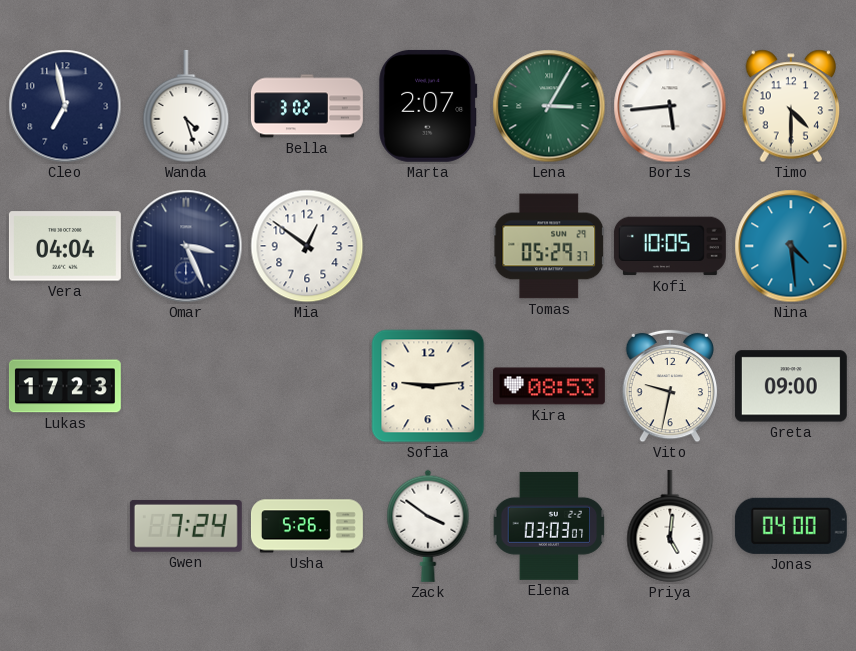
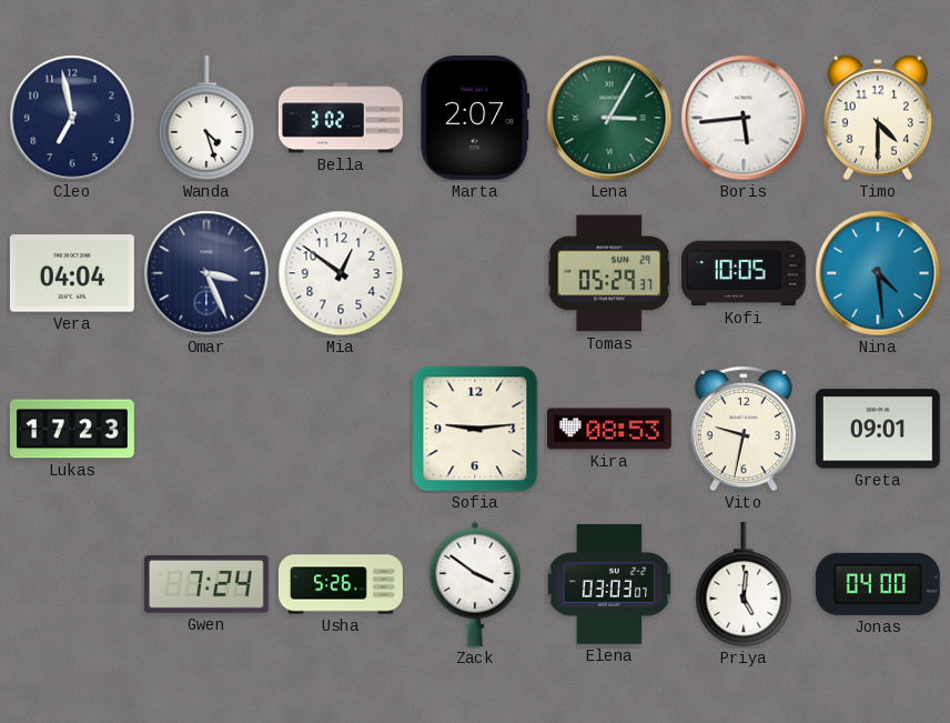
Greta: 09:00 -> 09:01 (878, 429)
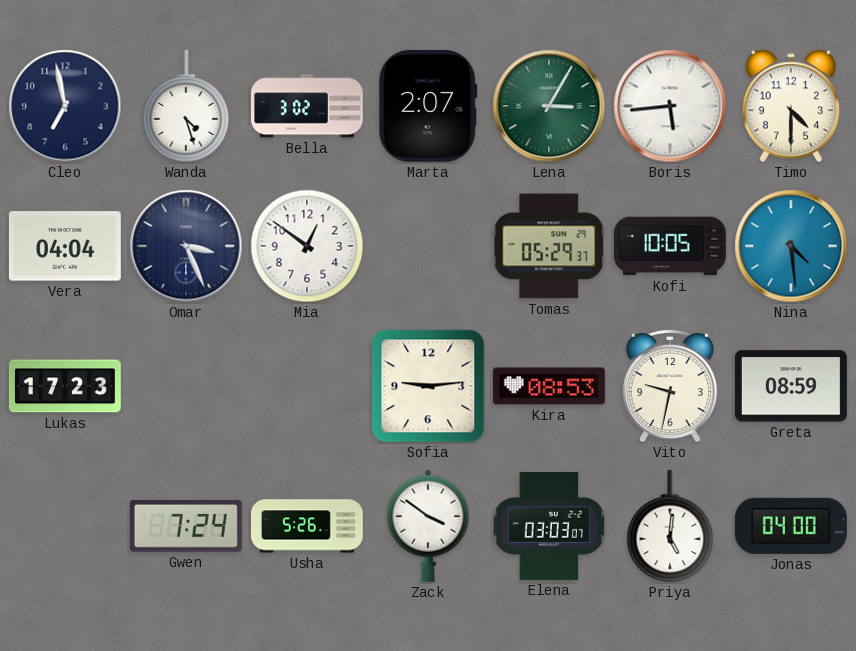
Greta: 09:01 -> 08:59 (791, 386)
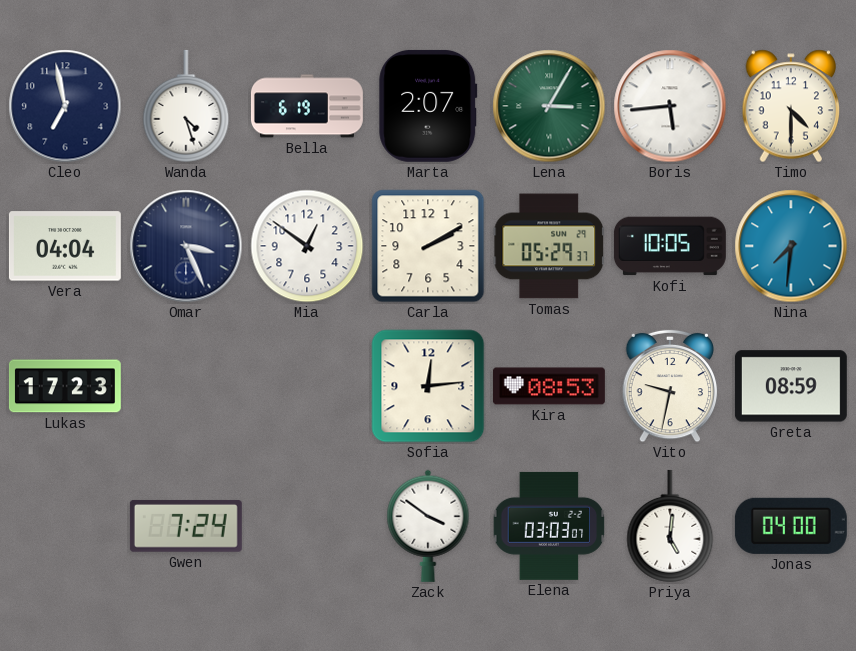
Bella: 3:02 -> 6:19 (307, 106)
Carla: none -> 2:10 (428, 246)
Nina: 4:29 -> 7:31 (791, 246)
Sofia: 9:14 -> 12:14 (428, 386)
Usha: 5:26 -> none (307, 526)
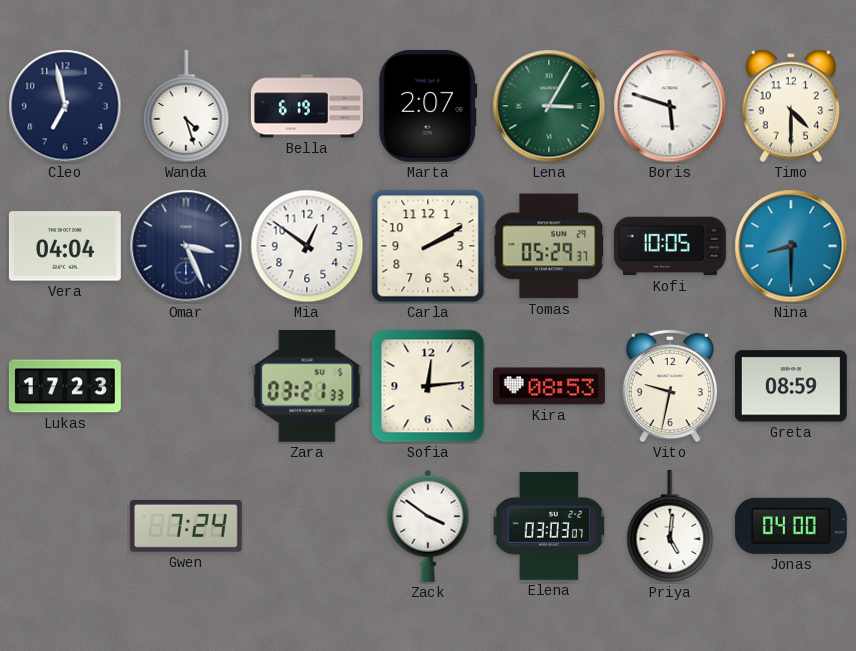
Boris: 5:44 -> 5:48 (670, 106)
Nina: 7:31 -> 8:30 (791, 246)
Zara: none -> 03:21 (307, 386)
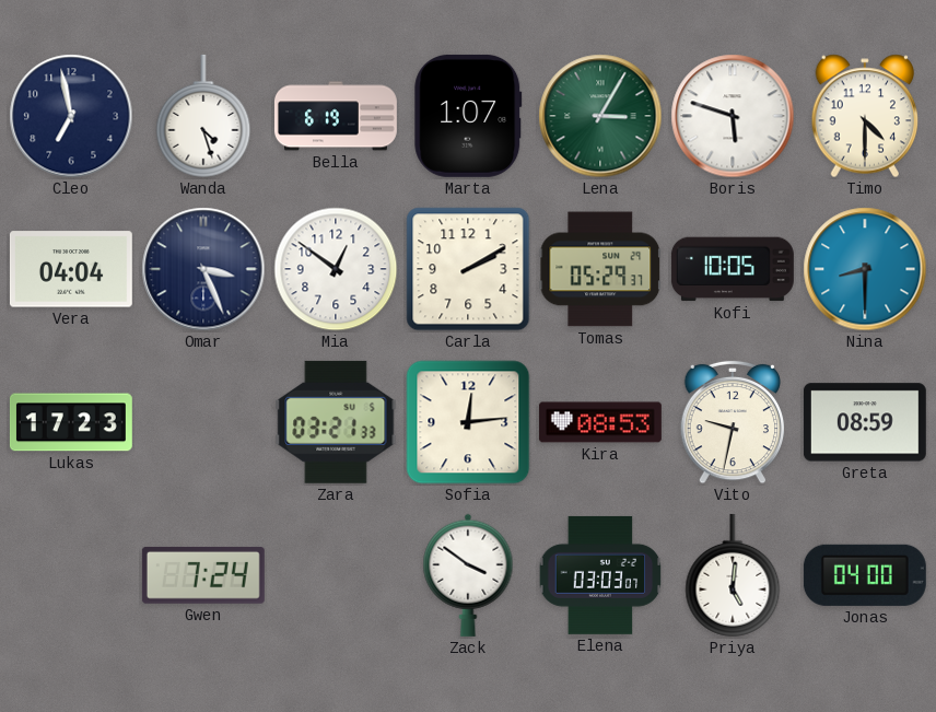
Marta: 2:07 -> 1:07 (468, 116)
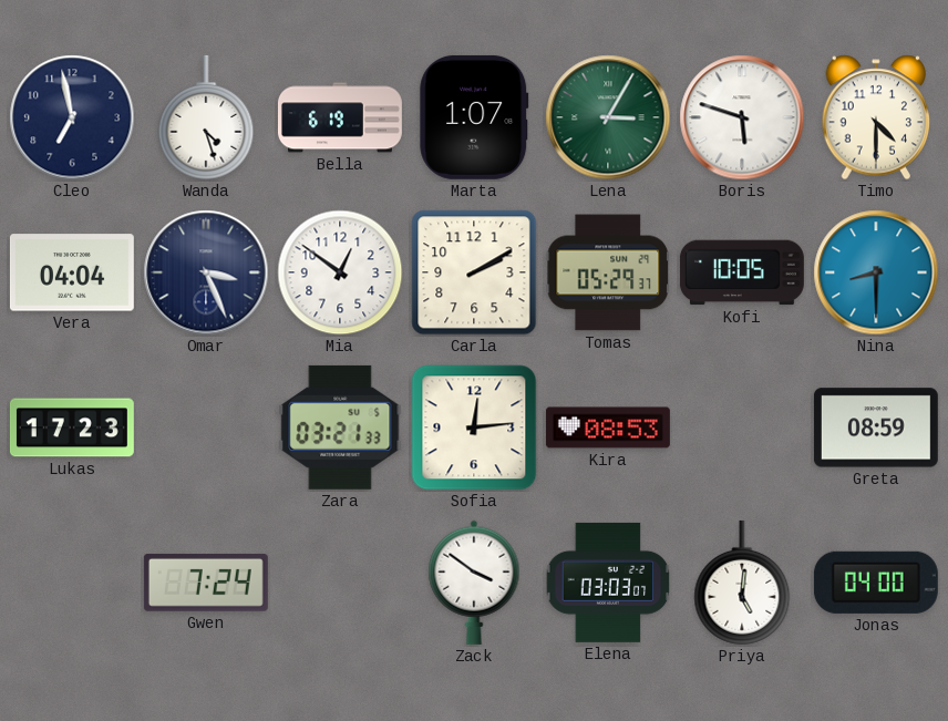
Vito: 9:32 -> none (733, 422)
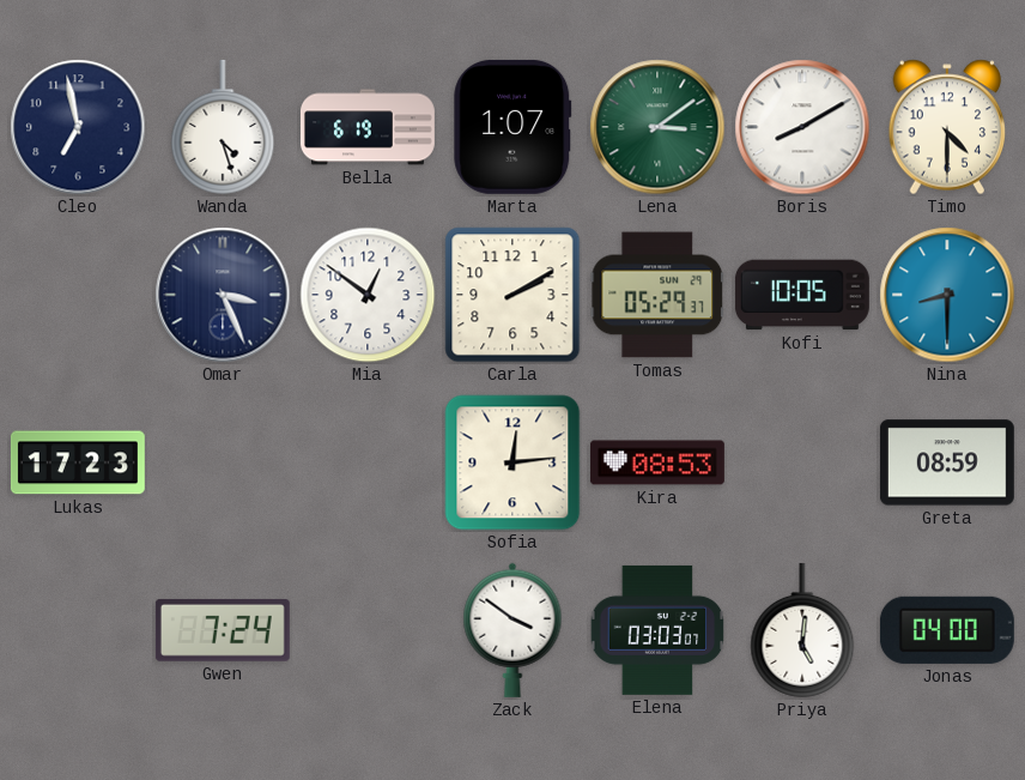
Lena: 3:05 -> 3:09 (657, 127)
Boris: 5:48 -> 8:10 (802, 127)
Vera: 04:04 -> none (72, 272)
Zara: 03:21 -> none (340, 428)
